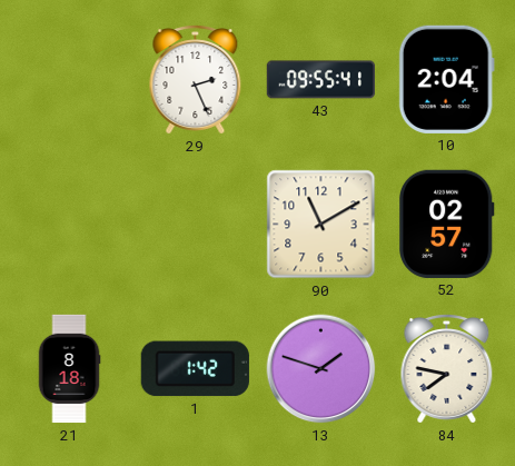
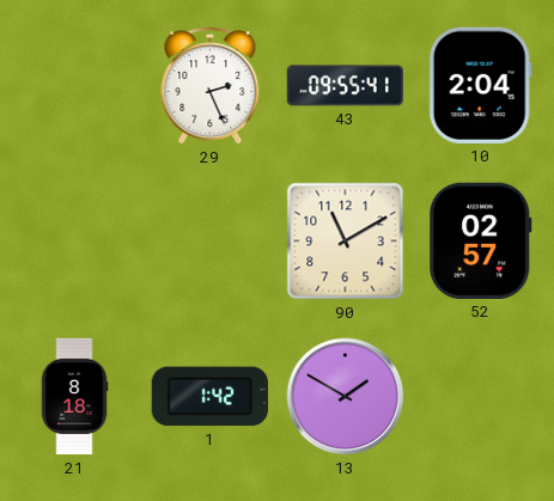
13: 1:48 -> 1:50 (346, 397)
84: 7:47 -> none (447, 369)
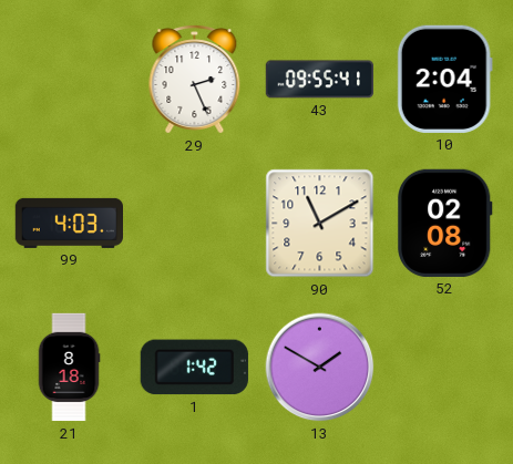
99: none -> 4:03 (69, 223)
52: 02:57 -> 02:08 (445, 223)
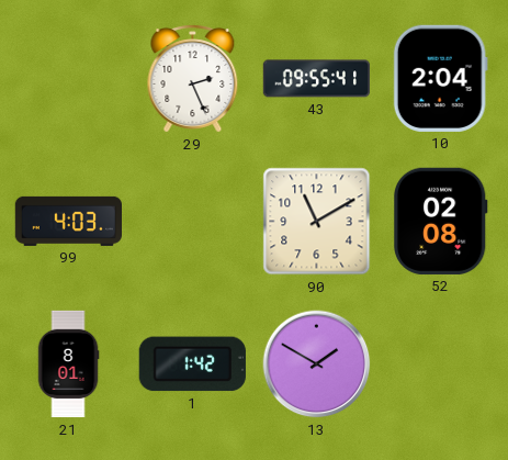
21: 8:18 -> 8:01 (68, 364)
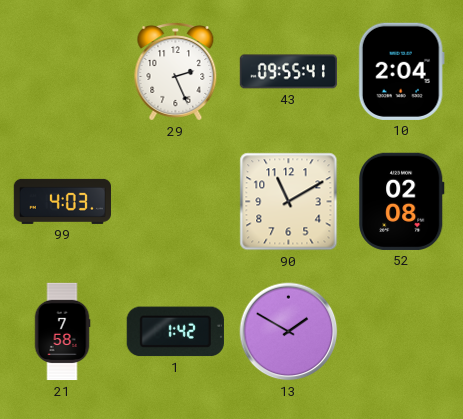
21: 8:01 -> 7:58 (62, 332)
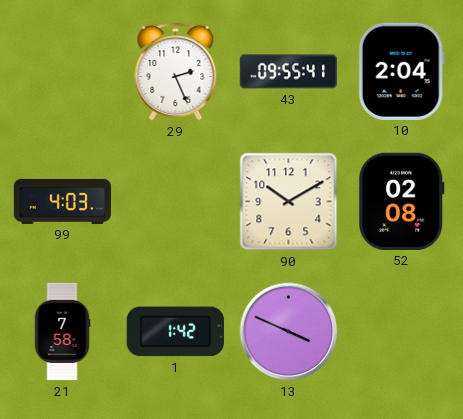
90: 11:10 -> 10:10 (289, 202)
13: 1:50 -> 3:49 (289, 332)
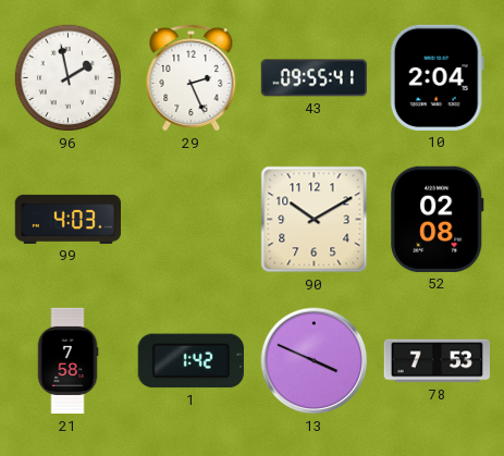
96: none -> 1:58 (69, 78)
78: none -> 7:53 (437, 361)
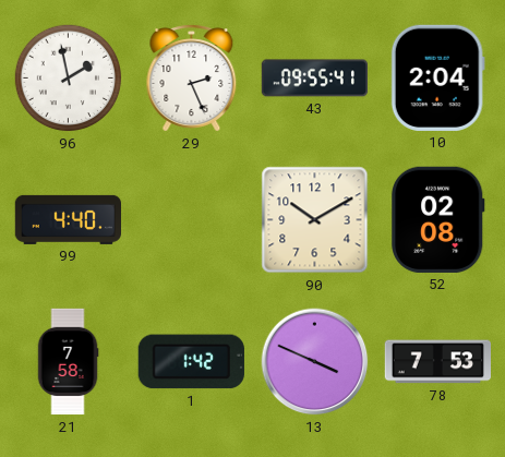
99: 4:03 -> 4:40 (68, 219)
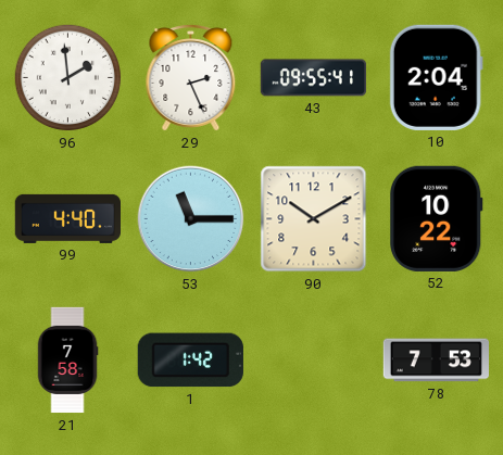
96: 1:58 -> 1:59 (68, 78)
53: none -> 11:15 (191, 219)
52: 02:08 -> 10:22 (437, 218)
13: 3:49 -> none (315, 362)
